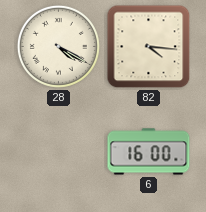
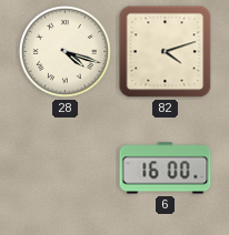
28: 4:20 -> 4:18 (64, 51)
82: 4:16 -> 4:12 (166, 52)
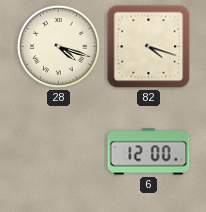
82: 4:12 -> 4:18 (149, 47)
6: 16:00 -> 12:00 (149, 152)
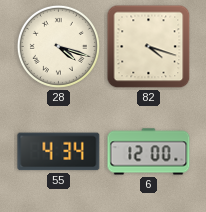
55: none -> 4:34 (59, 152)
